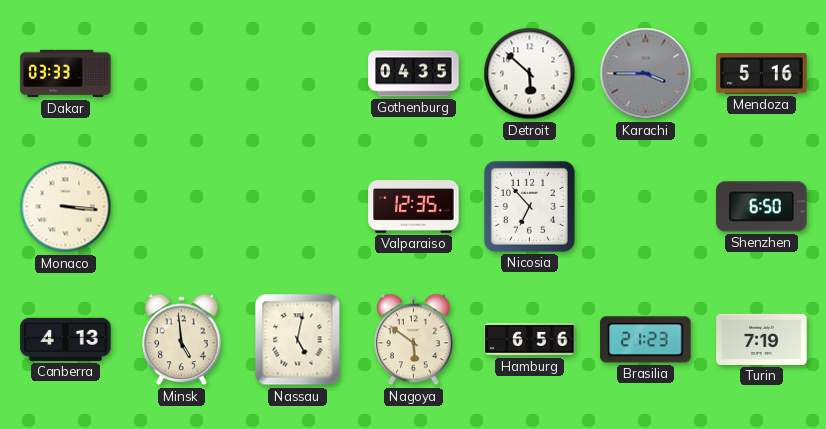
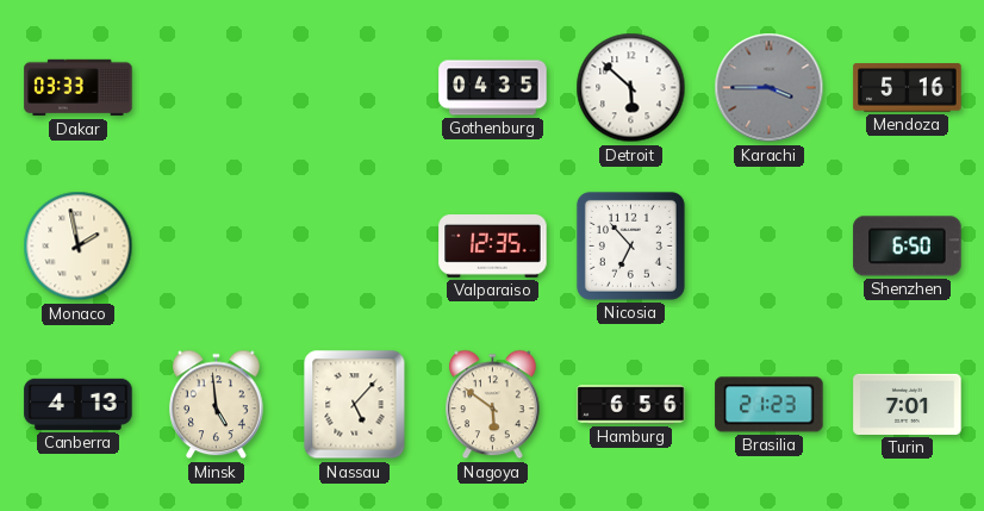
Monaco: 3:16 -> 1:58 (79, 247)
Nassau: 5:02 -> 5:07 (355, 405)
Turin: 7:19 -> 7:01 (908, 404)
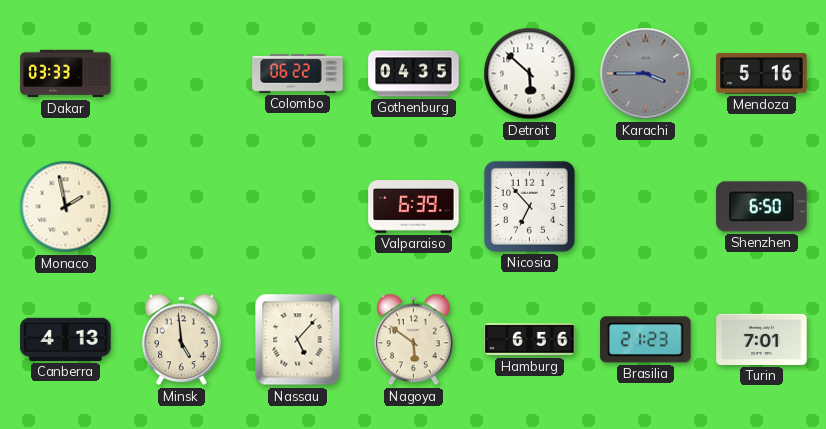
Colombo: none -> 06:22 (298, 74)
Valparaiso: 12:35 -> 6:39 (414, 207)
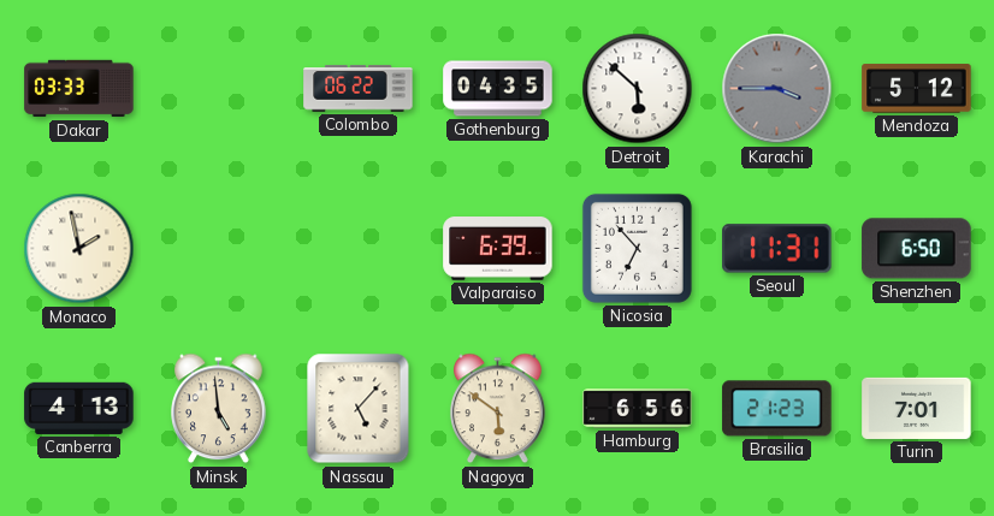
Mendoza: 5:16 -> 5:12 (917, 89)
Seoul: none -> 11:31 (777, 249)
